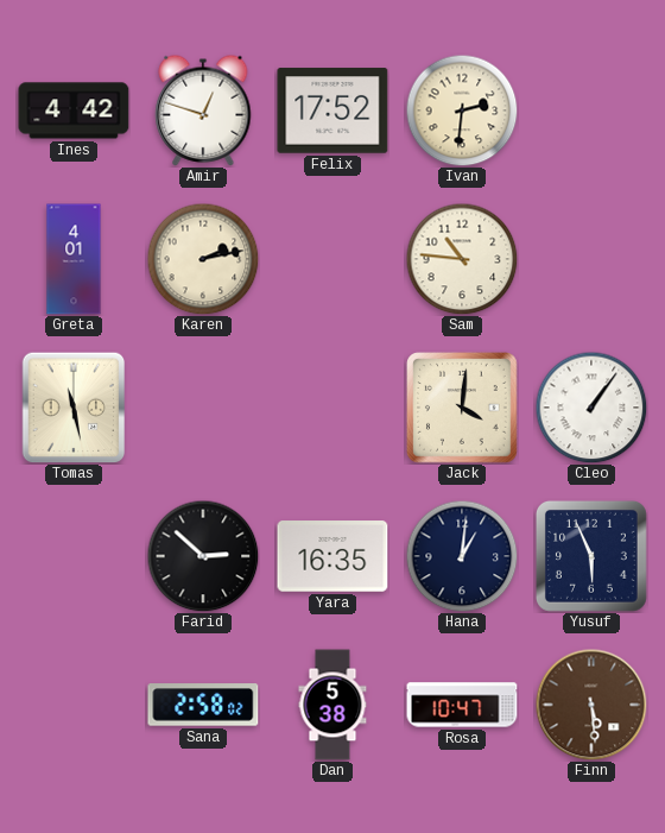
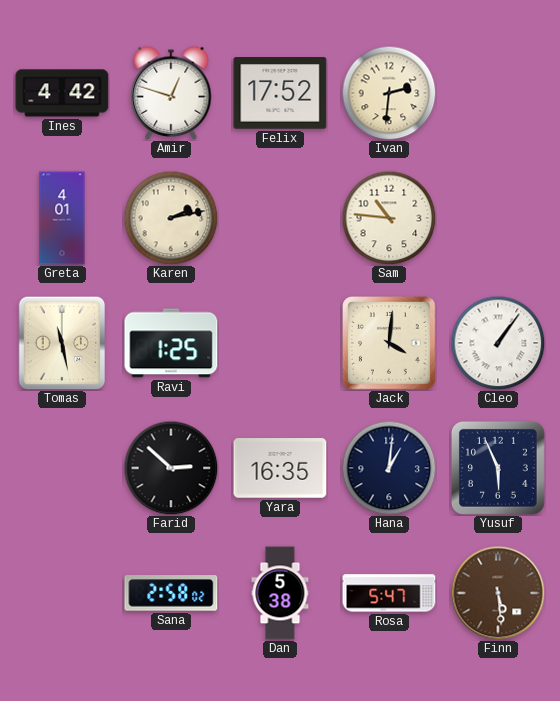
Ravi: none -> 1:25 (171, 343)
Rosa: 10:47 -> 5:47 (389, 593)
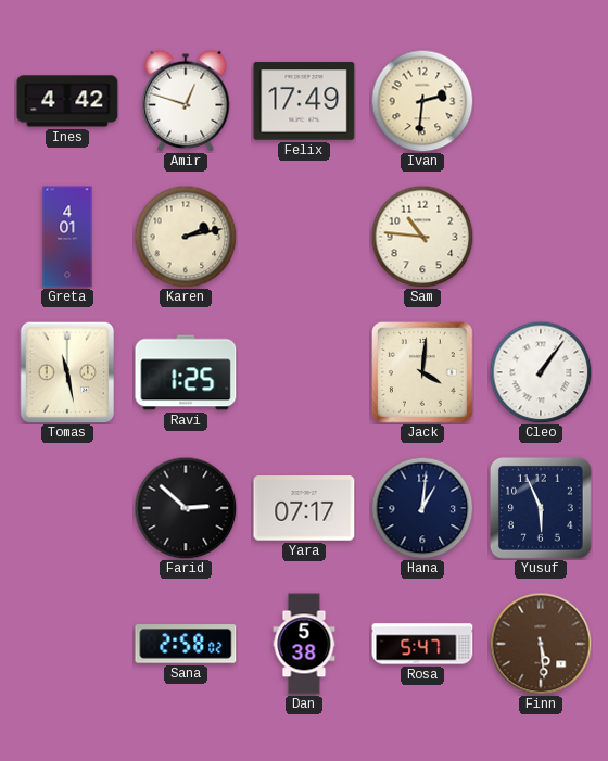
Felix: 17:52 -> 17:49 (304, 101)
Yara: 16:35 -> 07:17 (304, 508)
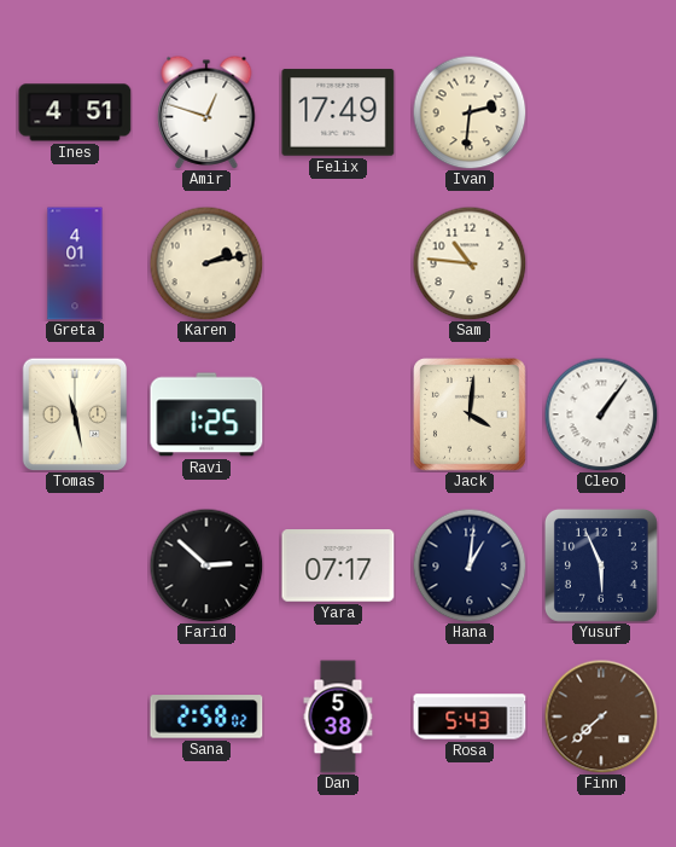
Ines: 4:42 -> 4:51 (75, 112)
Rosa: 5:47 -> 5:43 (470, 717)
Finn: 5:29 -> 7:38 (601, 717)
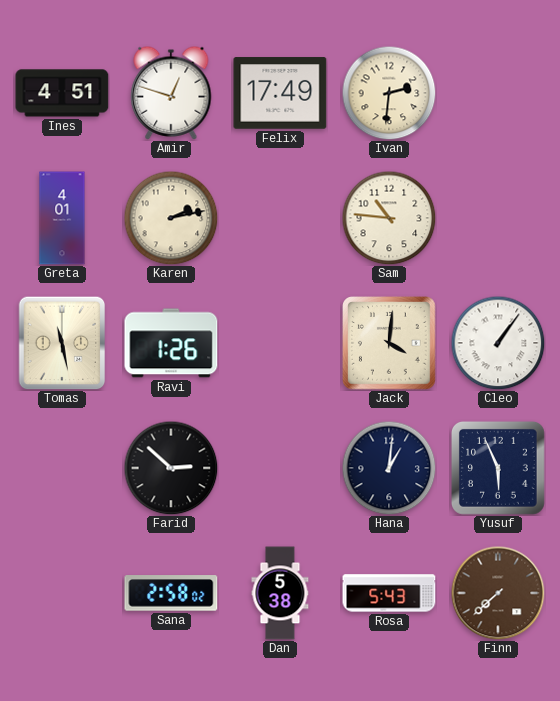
Ravi: 1:25 -> 1:26 (171, 343)
Yara: 07:17 -> none (338, 565)
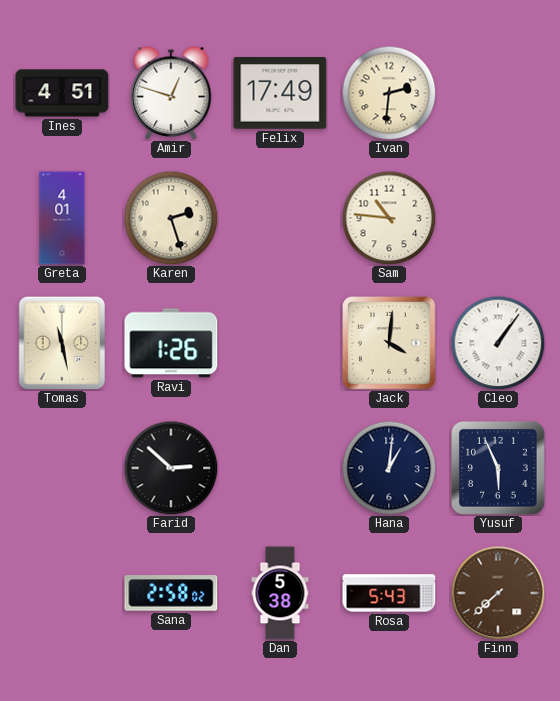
Karen: 2:13 -> 2:27 (171, 218)
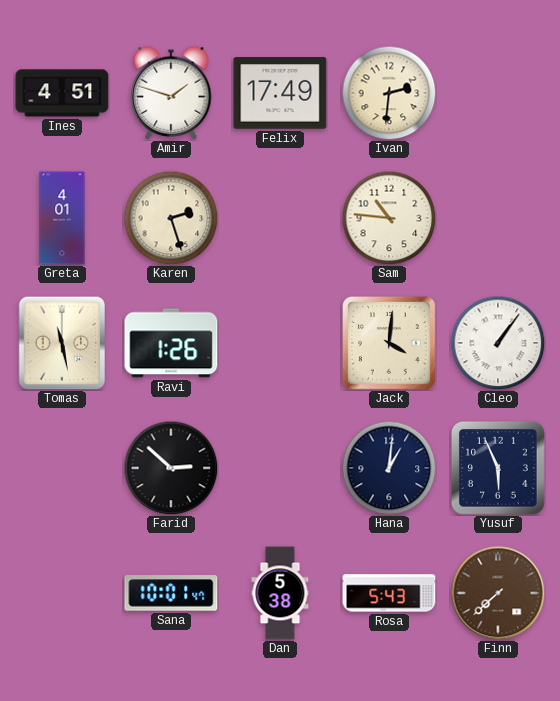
Amir: 12:48 -> 1:48 (171, 93)
Sana: 2:58 -> 10:01 (171, 593)
